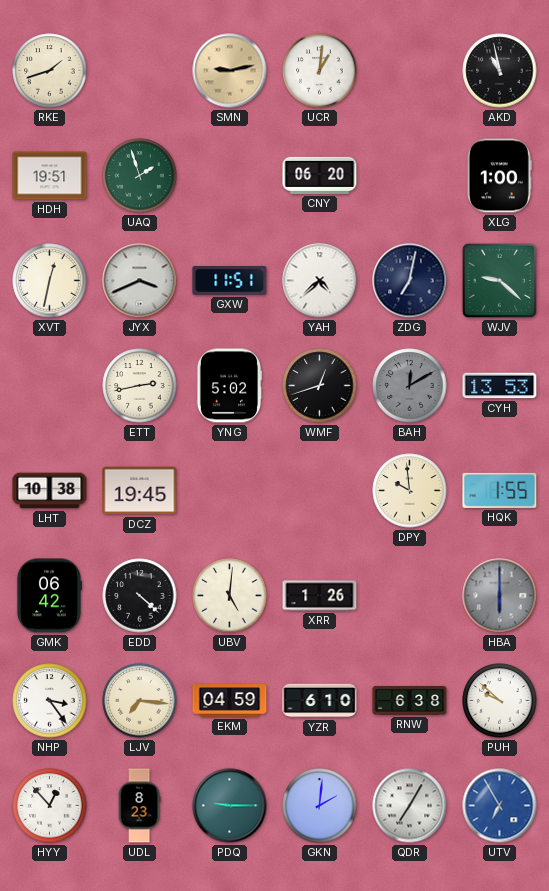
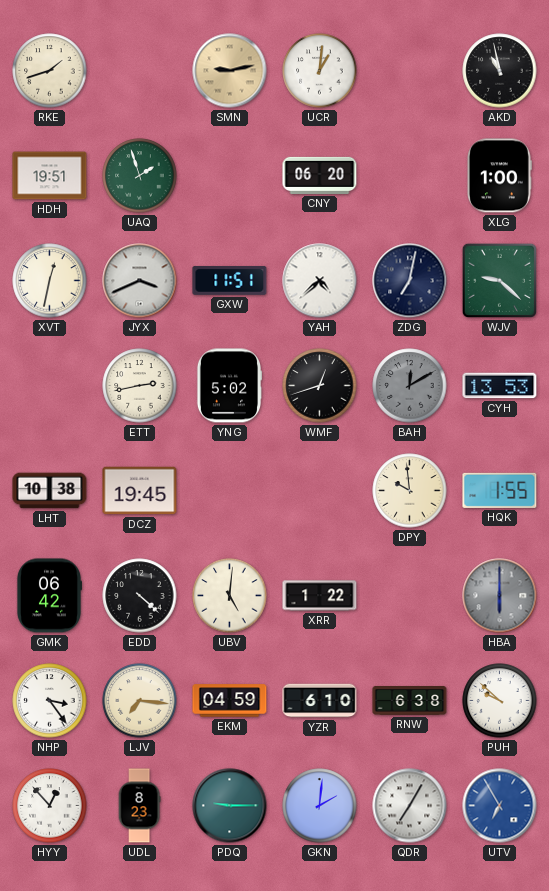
XRR: 1:26 -> 1:22 (320, 596)
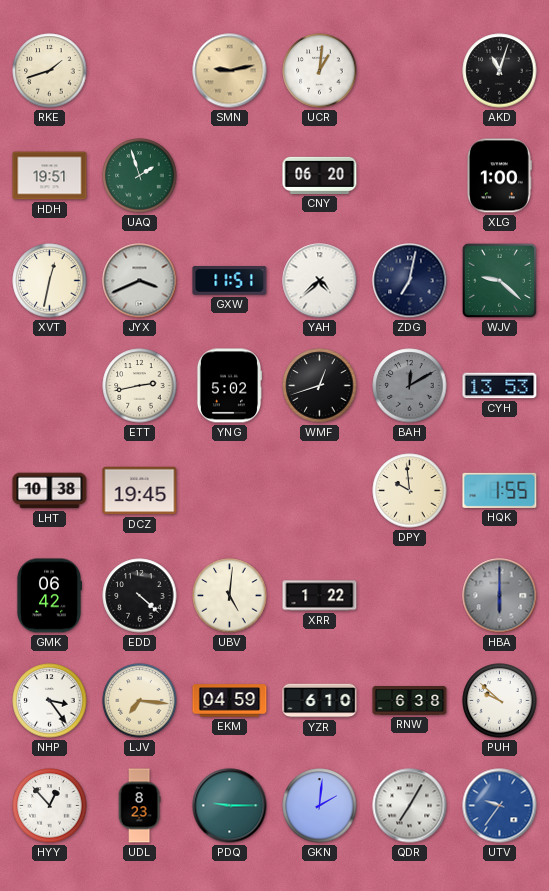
AKD: 10:58 -> 11:03 (500, 71)
UTV: 6:55 -> 9:36 (500, 806)
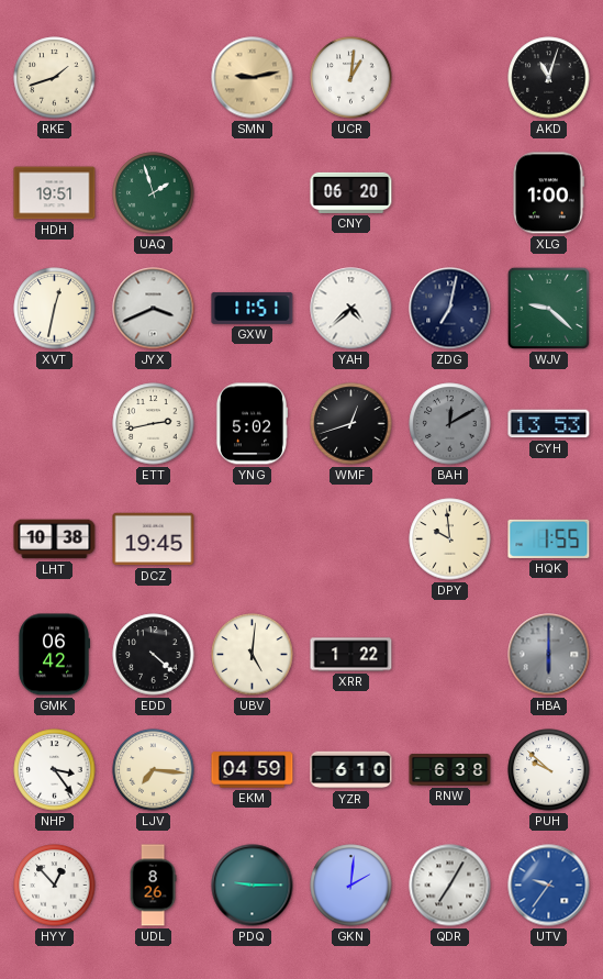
UDL: 8:23 -> 8:26 (153, 886)
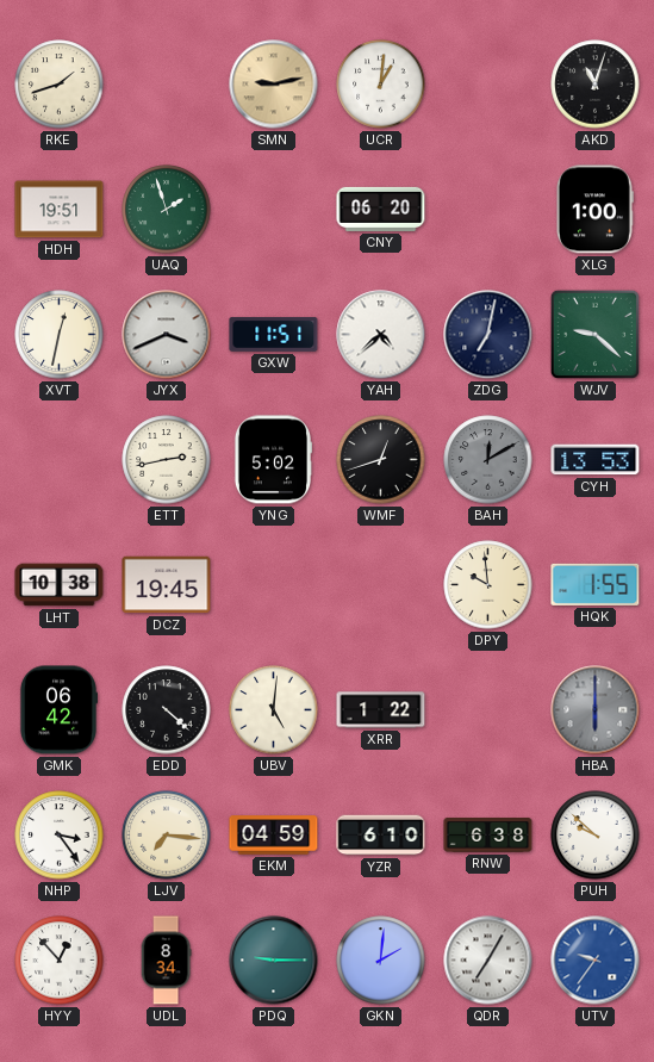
UDL: 8:26 -> 8:34 (166, 961)
